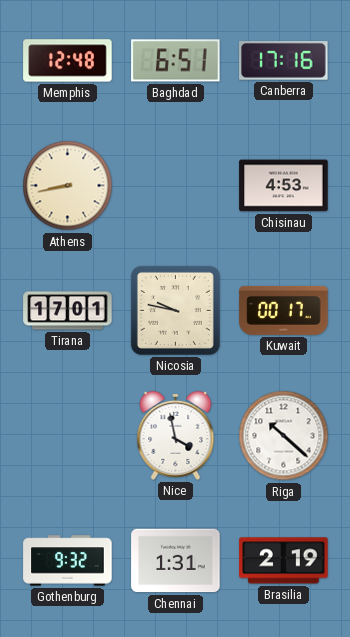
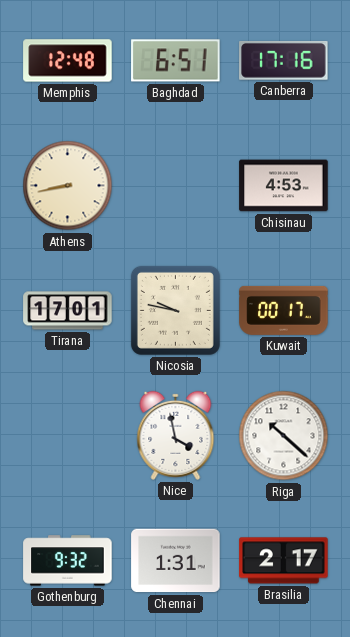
Brasilia: 2:19 -> 2:17 (284, 561)
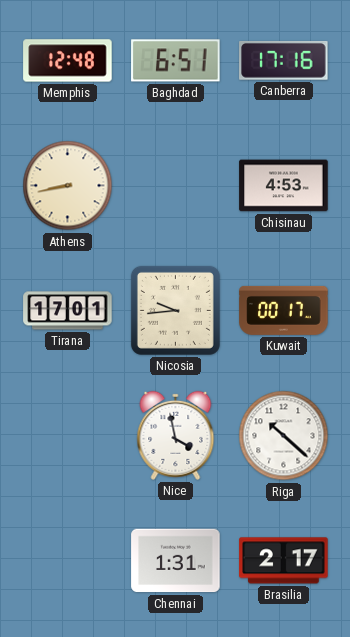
Nicosia: 9:47 -> 9:44 (175, 310)
Gothenburg: 9:32 -> none (68, 561)
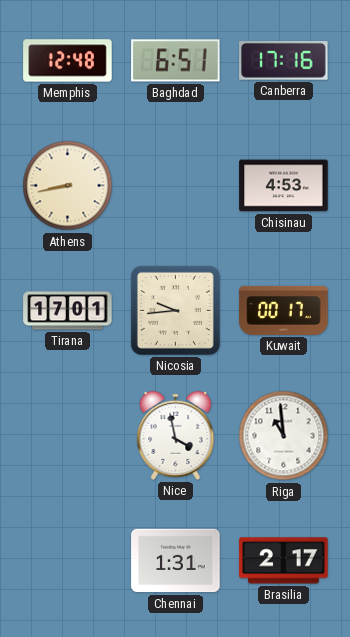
Riga: 10:22 -> 10:59 (284, 436)
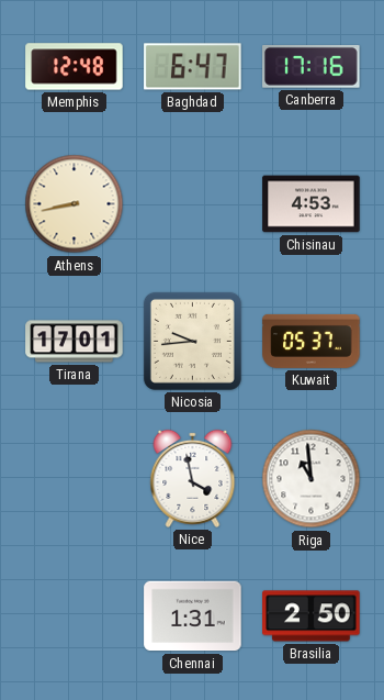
Baghdad: 6:51 -> 6:47 (193, 67)
Kuwait: 00:17 -> 05:37 (312, 341)
Brasilia: 2:17 -> 2:50 (312, 616)
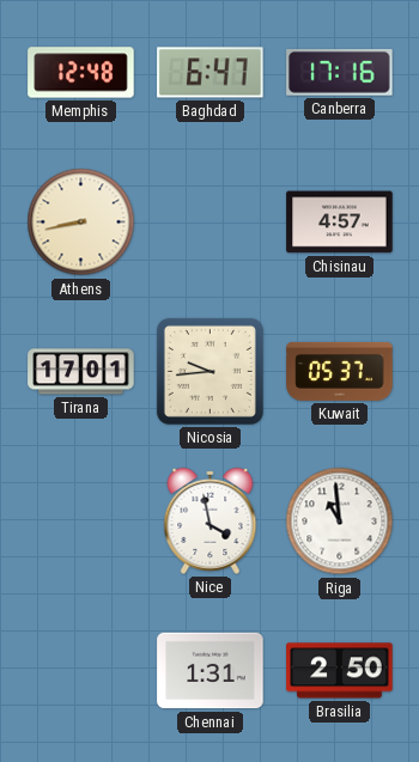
Chisinau: 4:53 -> 4:57 (340, 222)
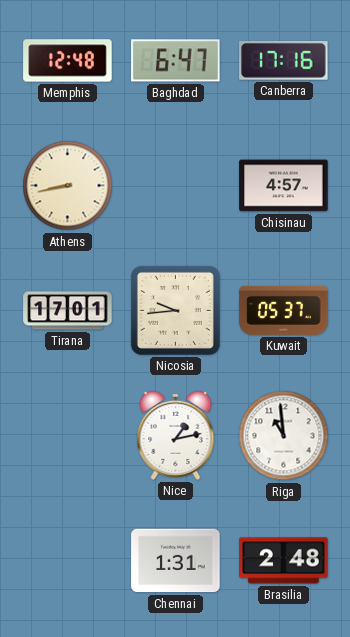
Nice: 3:58 -> 1:13 (176, 435)
Brasilia: 2:50 -> 2:48 (284, 561)
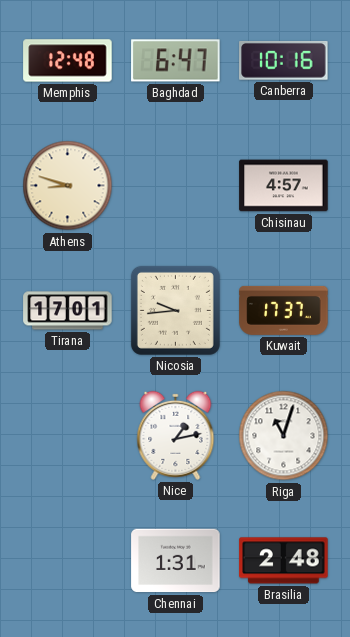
Canberra: 17:16 -> 10:16 (284, 60)
Athens: 8:43 -> 8:48 (68, 186)
Kuwait: 05:37 -> 17:37 (284, 310)
Riga: 10:59 -> 11:03 (284, 436)
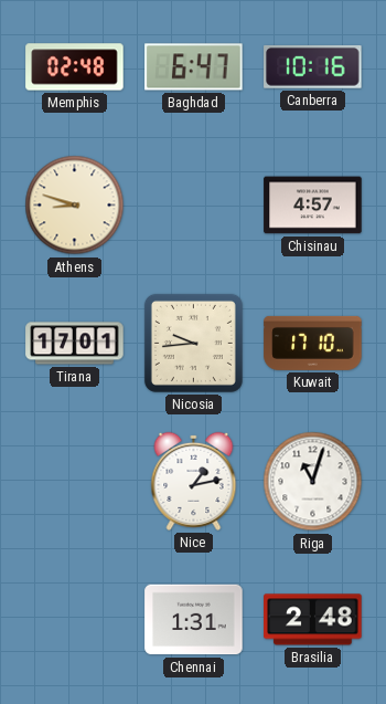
Memphis: 12:48 -> 02:48 (75, 67)
Kuwait: 17:37 -> 17:10 (313, 343)
